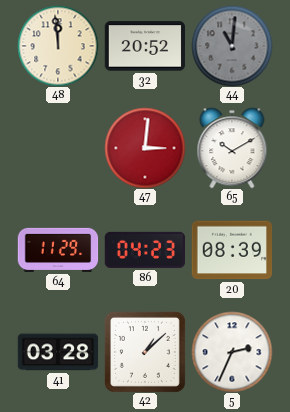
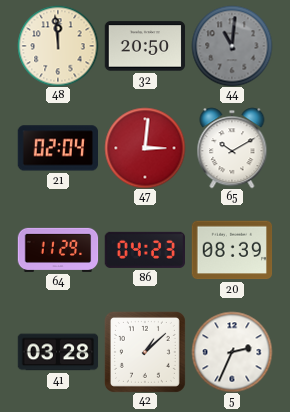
32: 20:52 -> 20:50 (145, 46)
21: none -> 02:04 (57, 148)
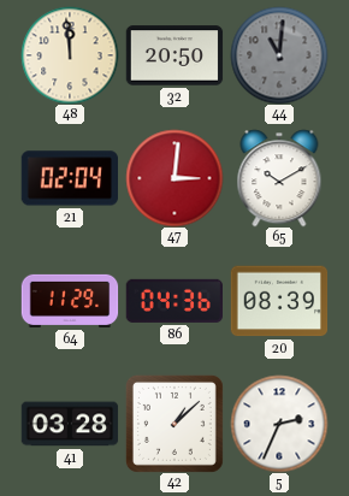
86: 04:23 -> 04:36 (173, 301)
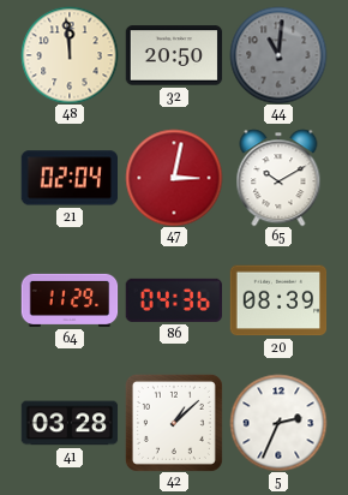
47: 3:01 -> 3:02 (174, 178)
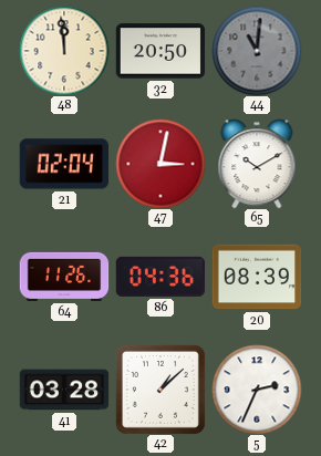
64: 11:29 -> 11:26 (64, 277)
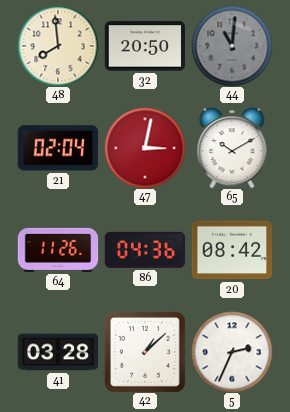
48: 11:59 -> 7:59 (58, 46)
20: 08:39 -> 08:42 (232, 250)
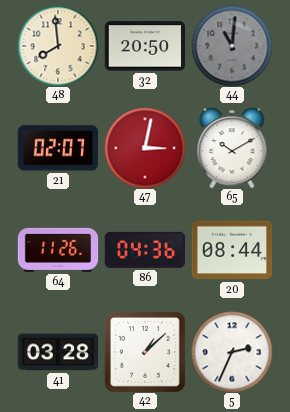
21: 02:04 -> 02:07 (57, 148)
20: 08:42 -> 08:44 (232, 250)
